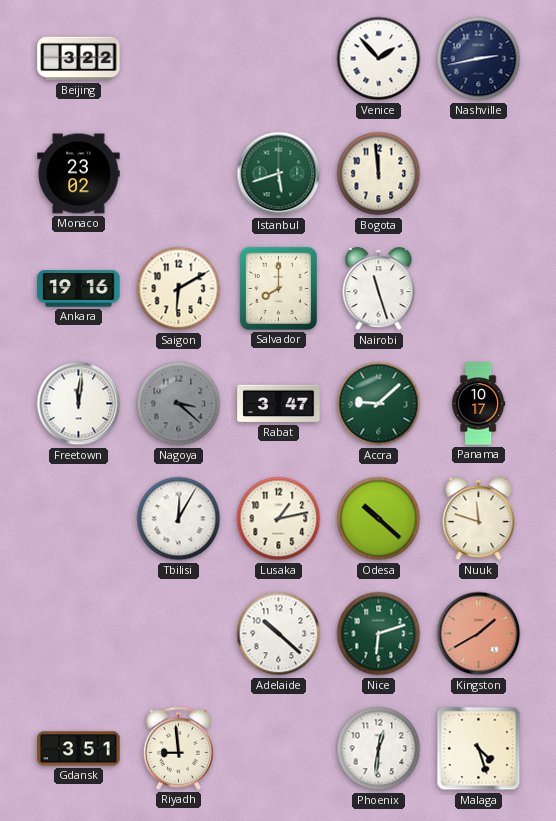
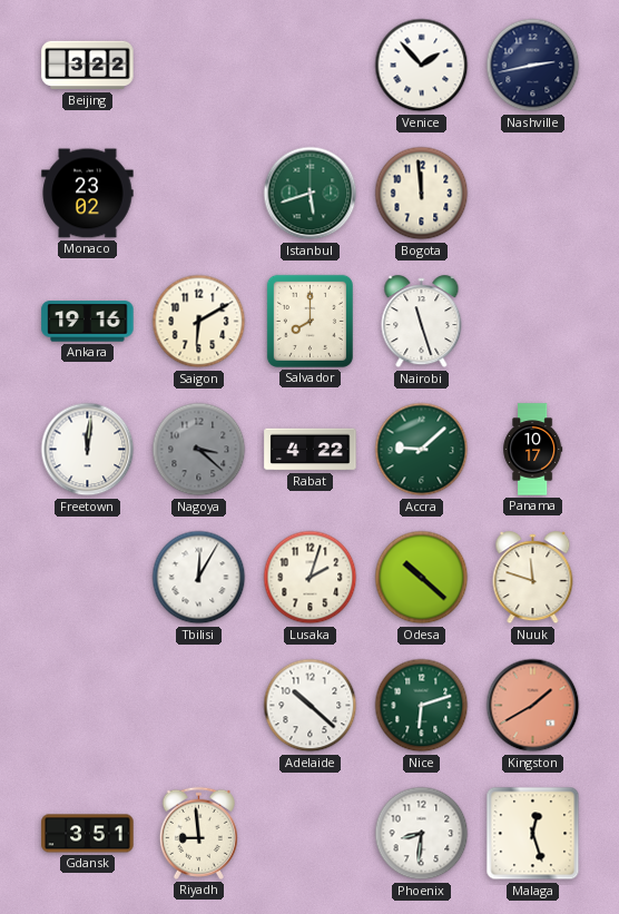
Rabat: 3:47 -> 4:22 (311, 450)
Lusaka: 1:13 -> 2:03 (311, 578)
Phoenix: 12:31 -> 8:31 (422, 834)
Malaga: 4:27 -> 12:27 (533, 834)
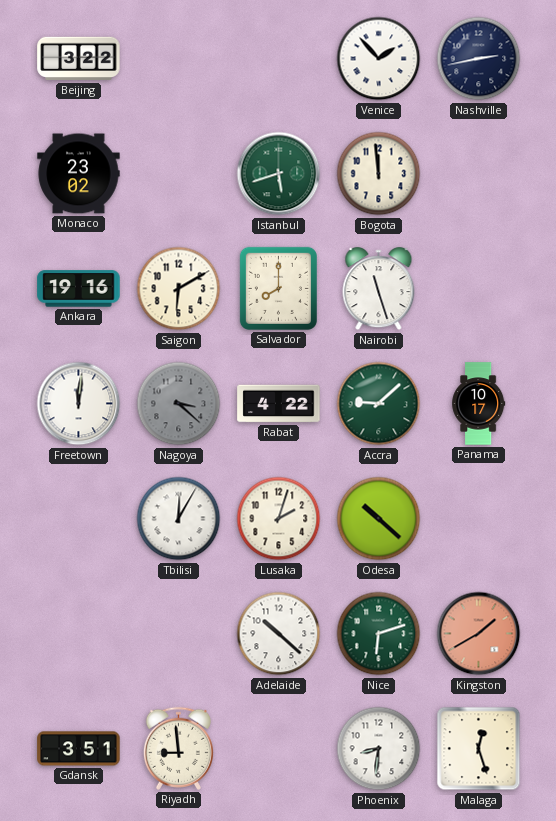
Nuuk: 11:48 -> none (533, 578)
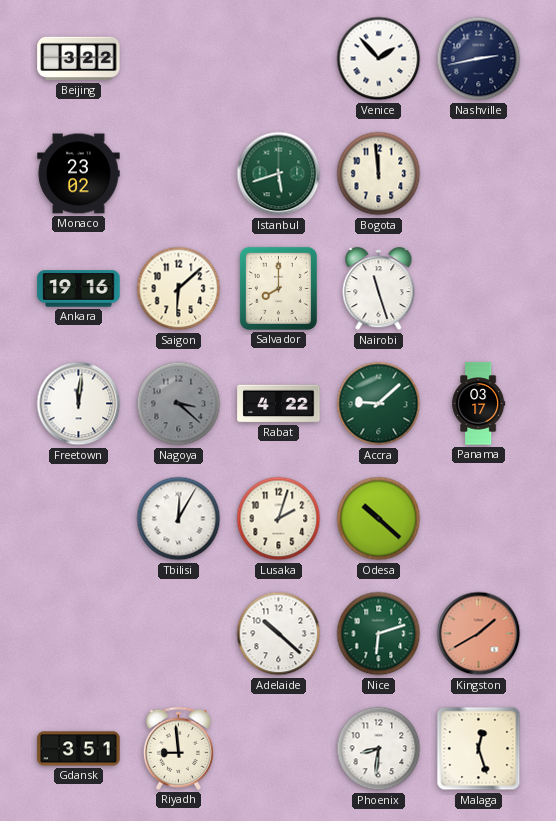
Saigon: 6:10 -> 6:08 (179, 289)
Panama: 10:17 -> 03:17 (479, 404)
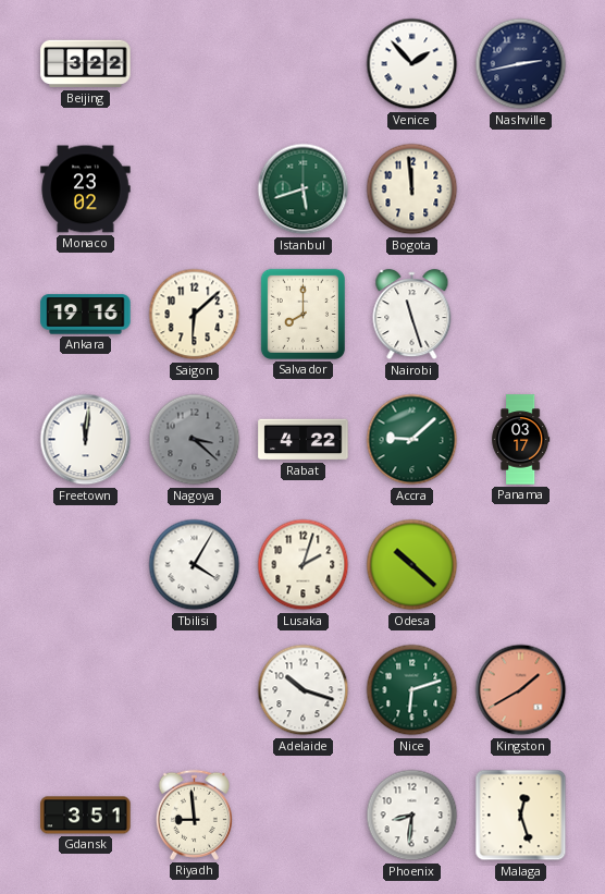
Tbilisi: 12:05 -> 4:05 (195, 565)
Adelaide: 10:22 -> 10:18 (304, 690)
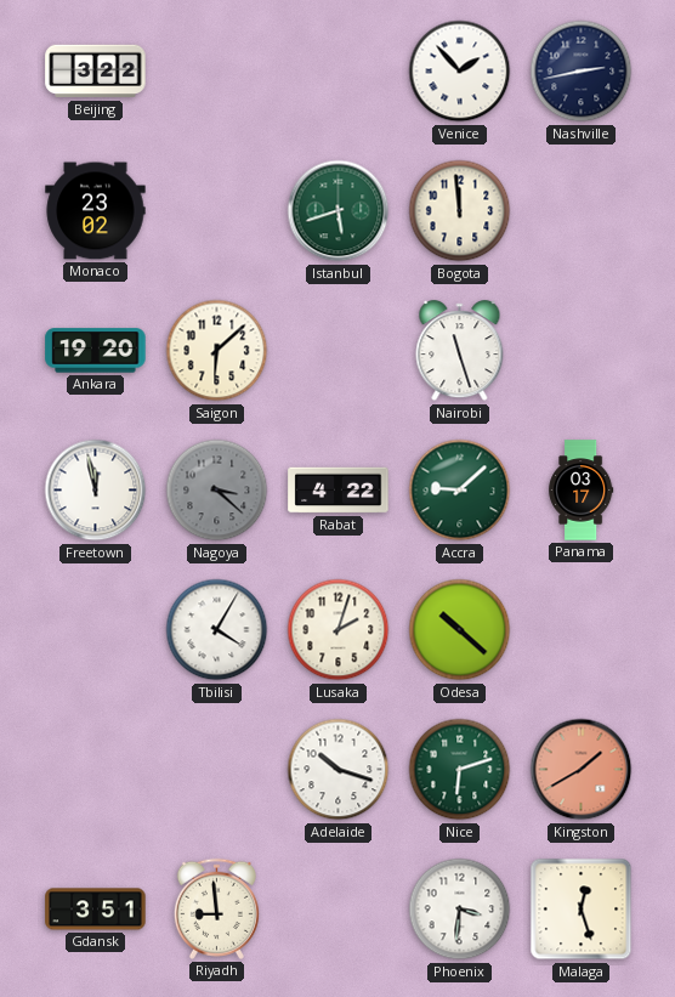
Ankara: 19:16 -> 19:20 (96, 351)
Salvador: 8:00 -> none (302, 314)
Freetown: 12:01 -> 11:58 (96, 491)
Phoenix: 8:31 -> 3:31 (460, 910)
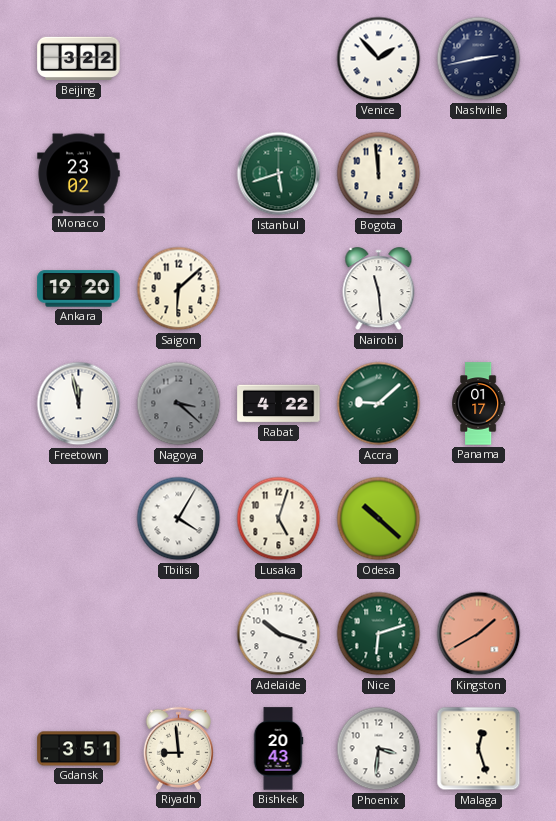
Nairobi: 11:27 -> 11:29 (379, 289)
Panama: 03:17 -> 01:17 (479, 404)
Lusaka: 2:03 -> 5:03 (279, 519)
Bishkek: none -> 20:43 (278, 749)
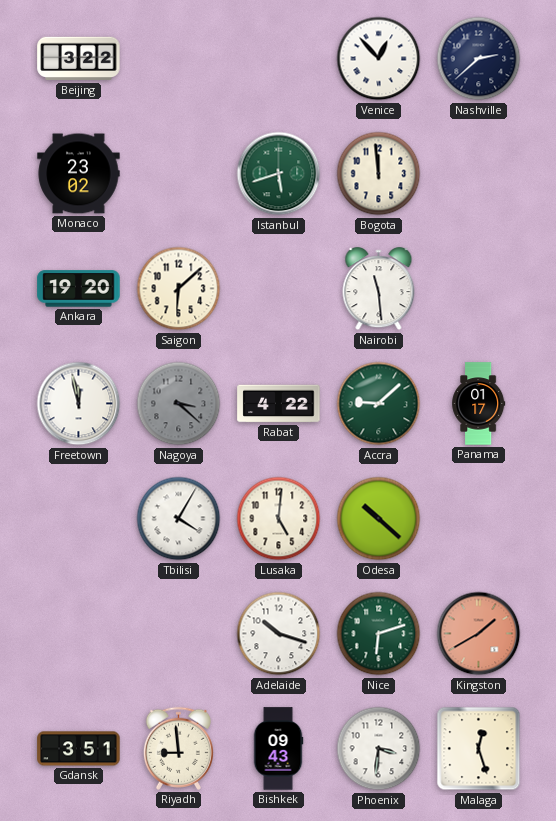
Venice: 1:53 -> 12:53 (379, 59)
Nashville: 2:43 -> 2:38 (479, 59)
Lusaka: 5:03 -> 5:01 (279, 519)
Bishkek: 20:43 -> 09:43 (278, 749)
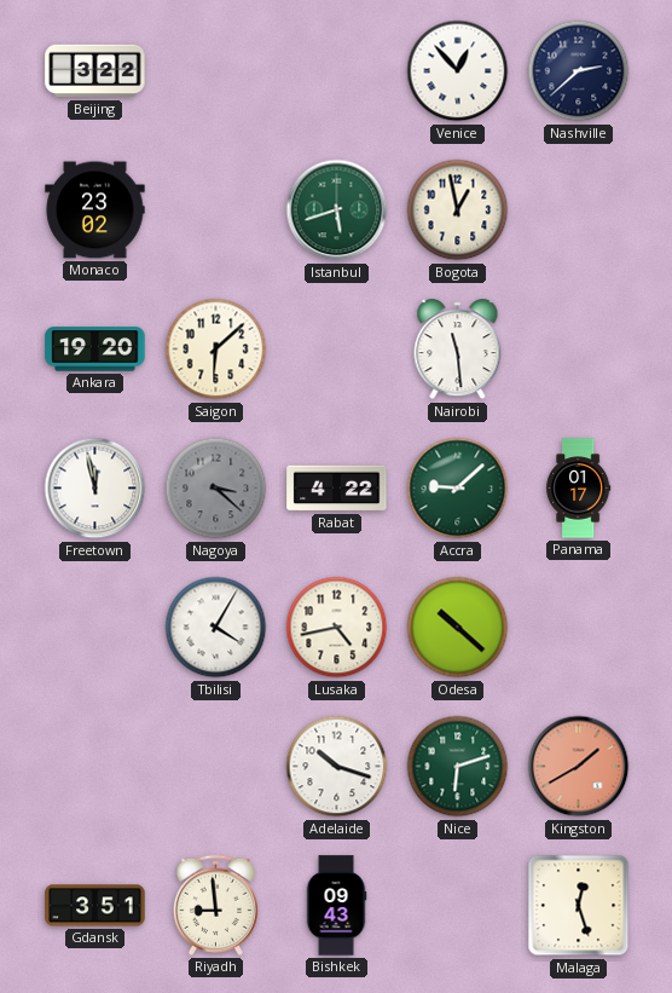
Bogota: 11:59 -> 12:58 (458, 210)
Lusaka: 5:01 -> 4:43 (337, 628)
Phoenix: 3:31 -> none (379, 749)
